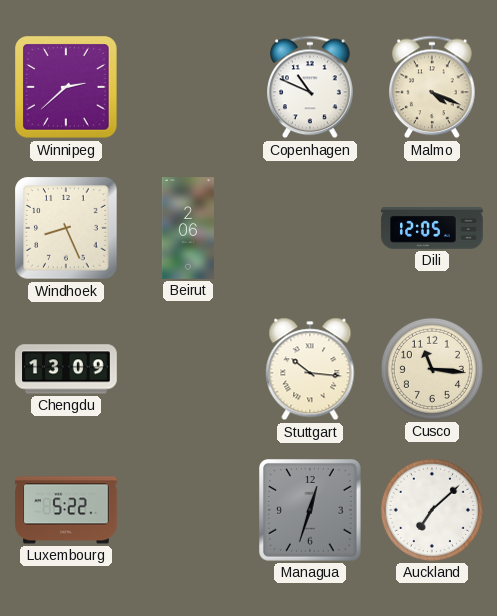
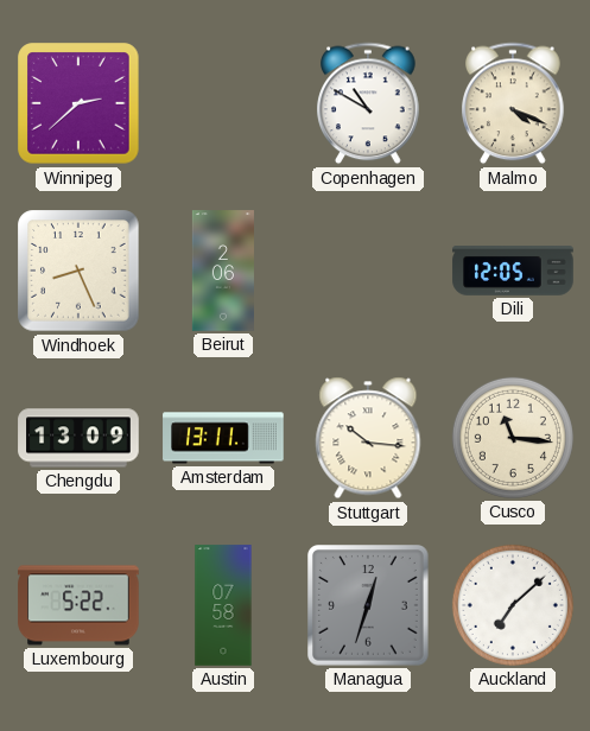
Copenhagen: 10:49 -> 10:50 (368, 103)
Amsterdam: none -> 13:11 (223, 438)
Austin: none -> 07:58 (223, 605)
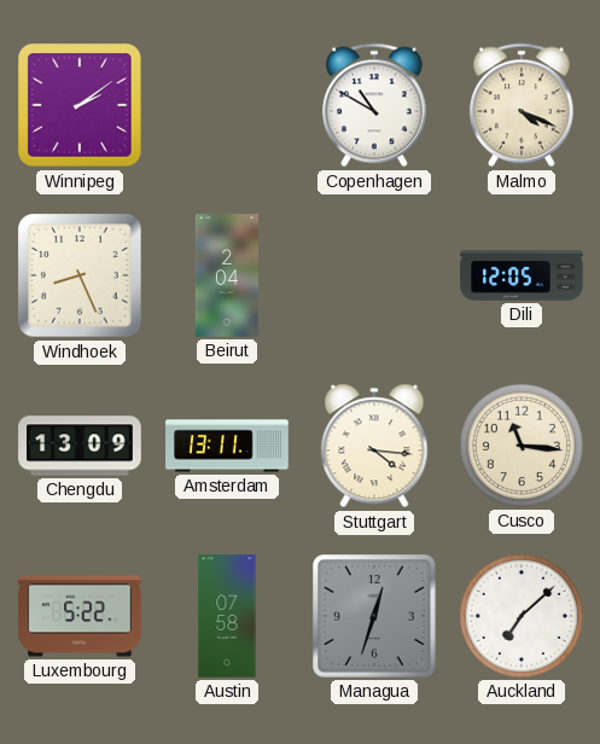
Winnipeg: 2:38 -> 2:09 (80, 105)
Beirut: 2:06 -> 2:04 (227, 275)
Stuttgart: 10:16 -> 4:16 (374, 446)
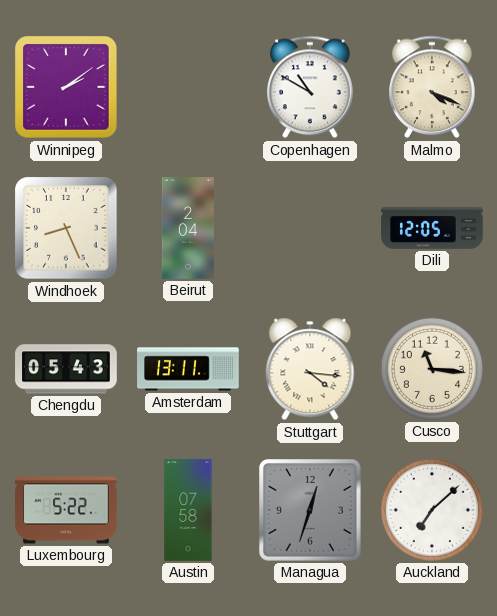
Chengdu: 13:09 -> 05:43 (66, 369)
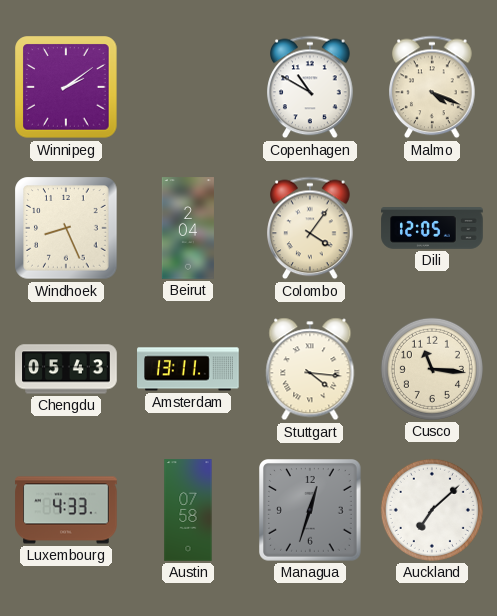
Colombo: none -> 4:06 (310, 228)
Luxembourg: 5:22 -> 4:33 (66, 510)
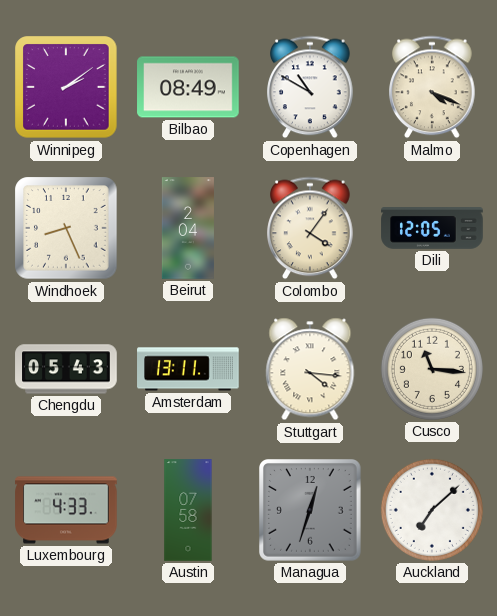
Bilbao: none -> 08:49 (188, 87)
